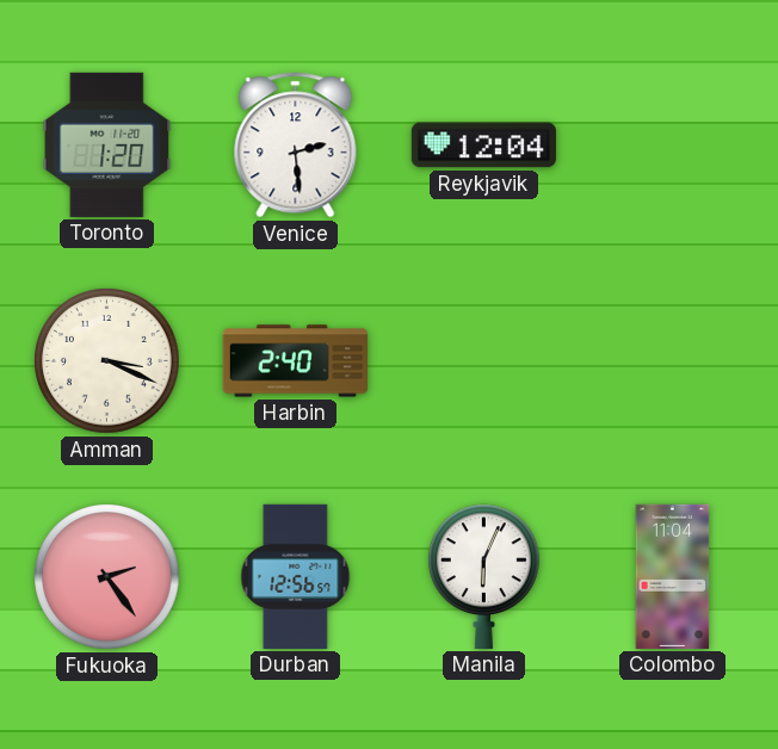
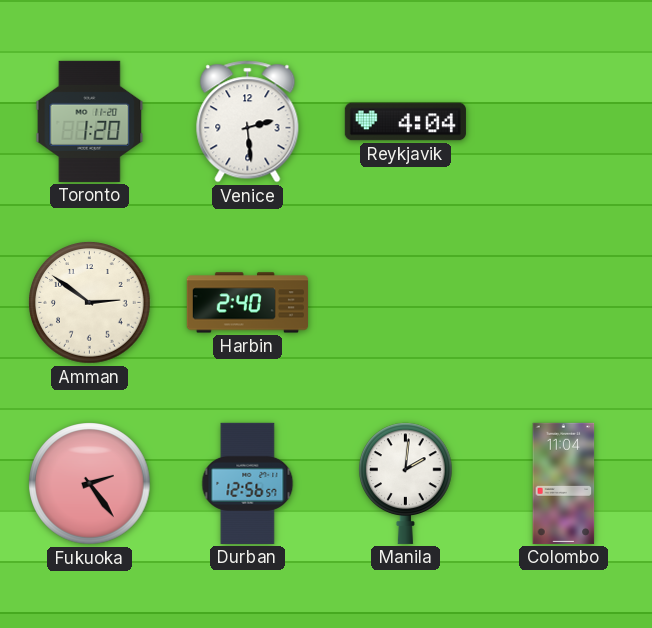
Reykjavik: 12:04 -> 4:04 (405, 122)
Amman: 3:19 -> 2:51 (90, 303)
Manila: 6:04 -> 2:01 (406, 483)
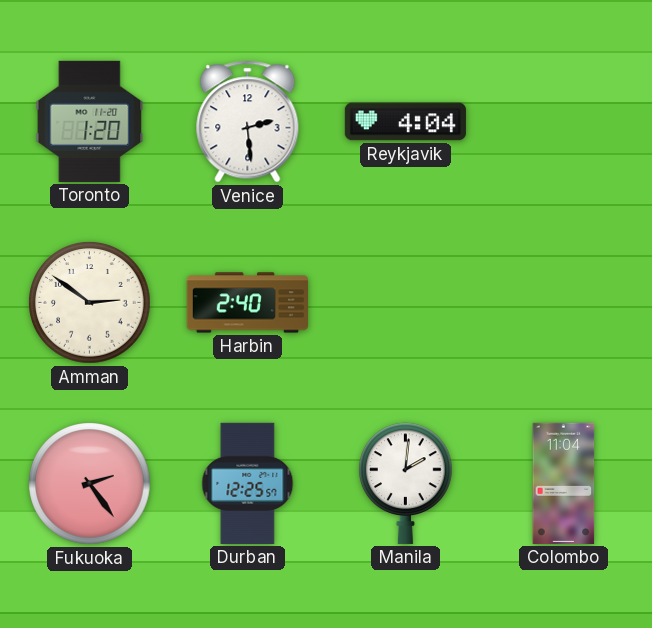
Durban: 12:56 -> 12:25 (248, 483)
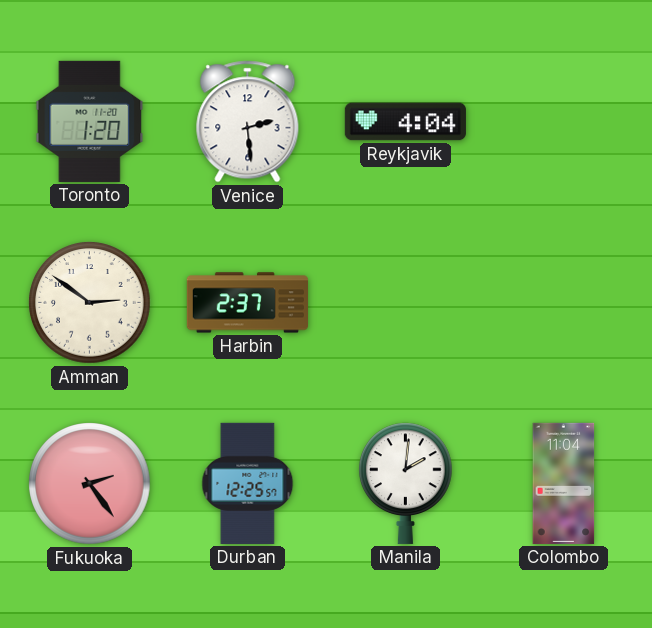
Harbin: 2:40 -> 2:37 (247, 303)
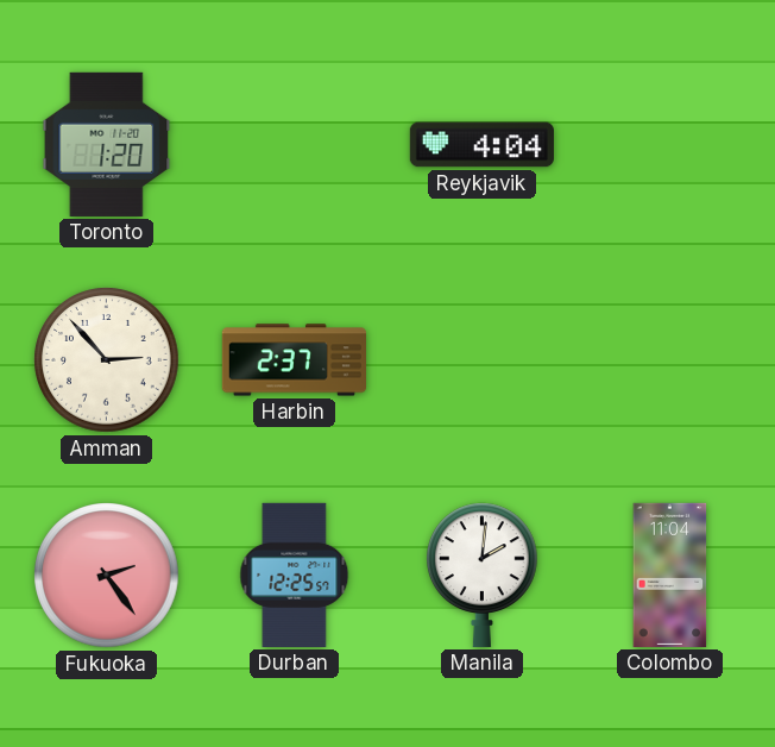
Venice: 2:29 -> none (248, 122)
Amman: 2:51 -> 2:53 (107, 360)
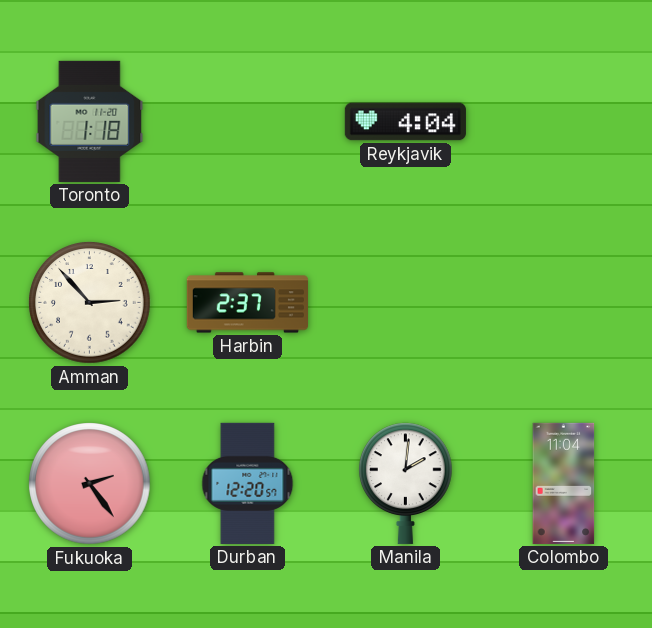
Toronto: 1:20 -> 1:18 (90, 121)
Durban: 12:25 -> 12:20 (248, 483)
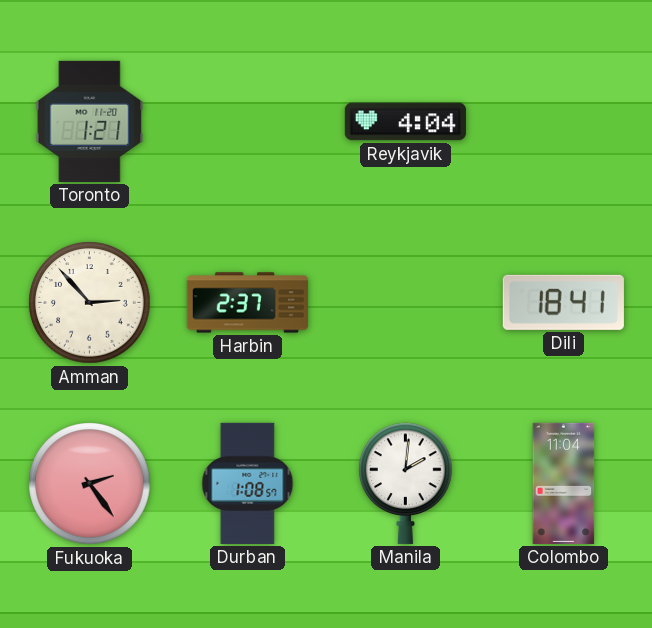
Toronto: 1:18 -> 1:21 (90, 121)
Dili: none -> 18:41 (563, 302)
Durban: 12:20 -> 1:08 (248, 483)
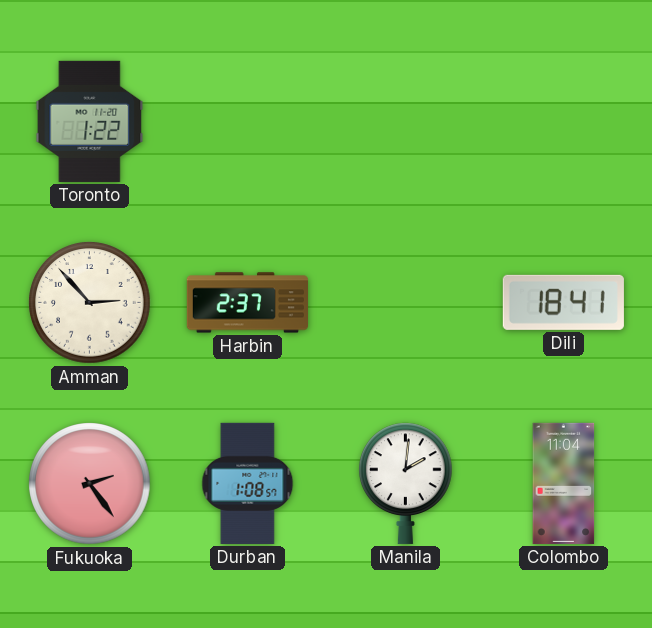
Toronto: 1:21 -> 1:22 (90, 121)
Reykjavik: 4:04 -> none (405, 122)
